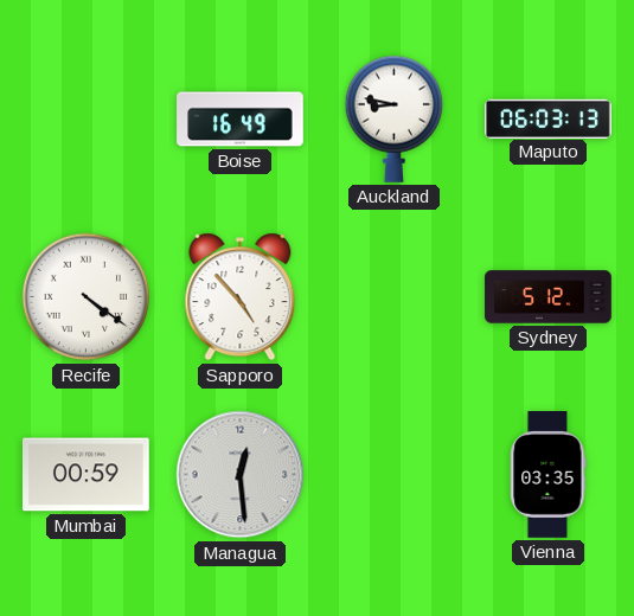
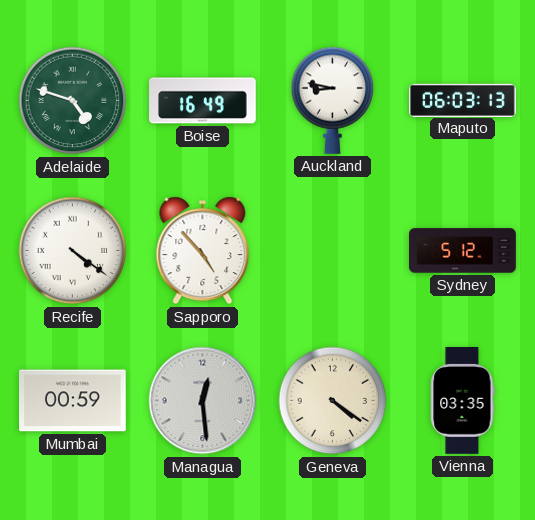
Adelaide: none -> 4:48 (73, 101)
Geneva: none -> 4:21 (333, 401)
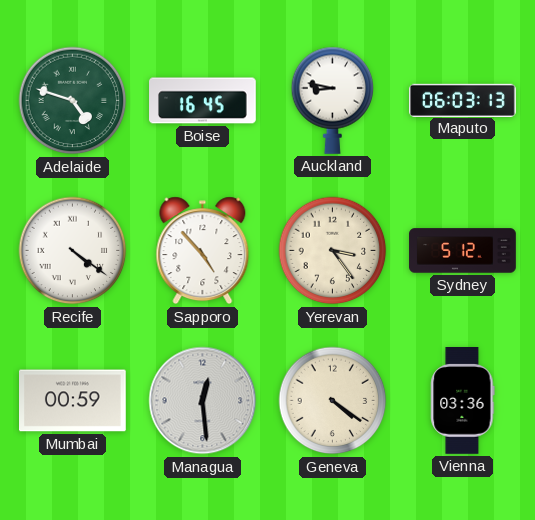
Boise: 16:49 -> 16:45 (203, 101)
Yerevan: none -> 3:24 (333, 251)
Vienna: 03:35 -> 03:36 (463, 401)
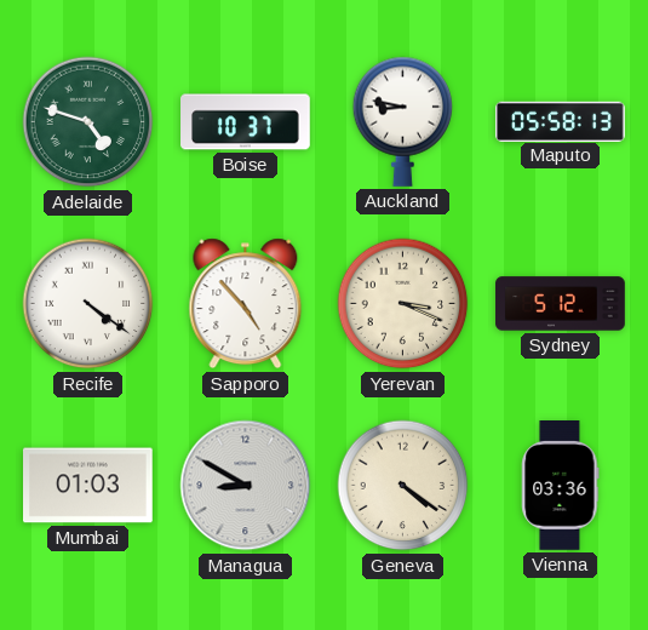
Boise: 16:45 -> 10:37 (246, 122)
Maputo: 06:03 -> 05:58 (561, 121)
Yerevan: 3:24 -> 3:19 (403, 304)
Mumbai: 00:59 -> 01:03 (88, 486)
Managua: 12:29 -> 8:50 (246, 486)
